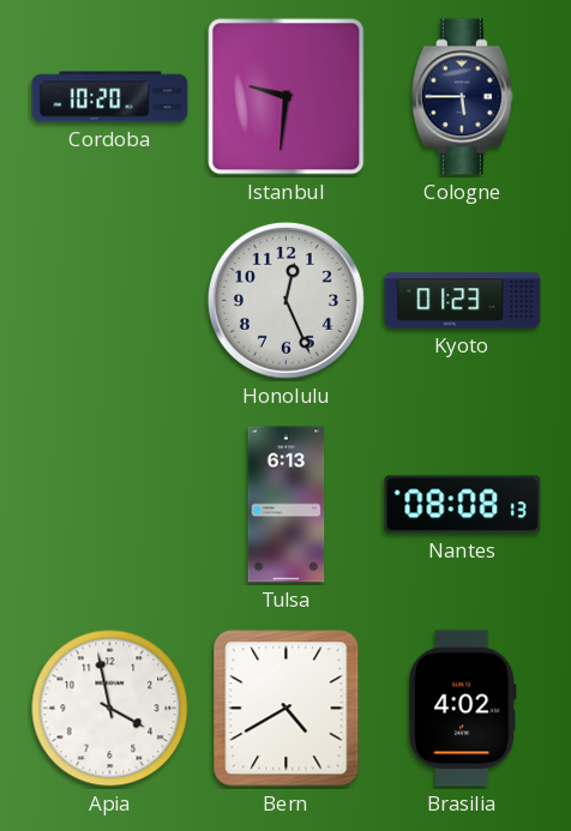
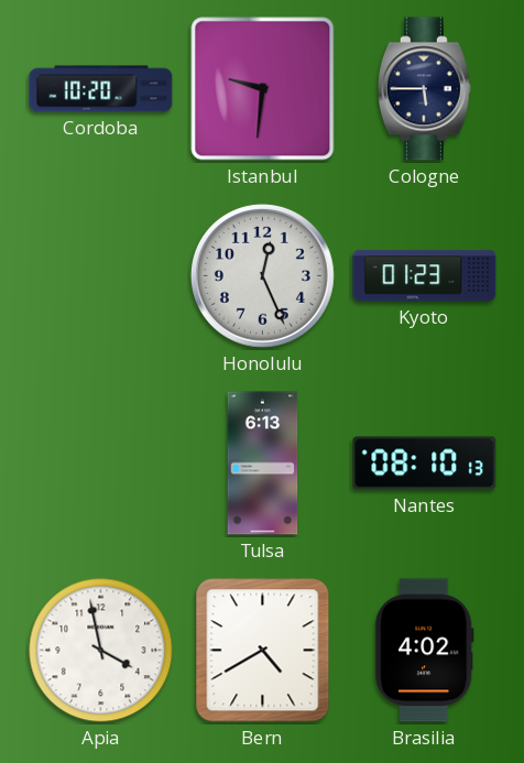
Nantes: 08:08 -> 08:10 (425, 464)
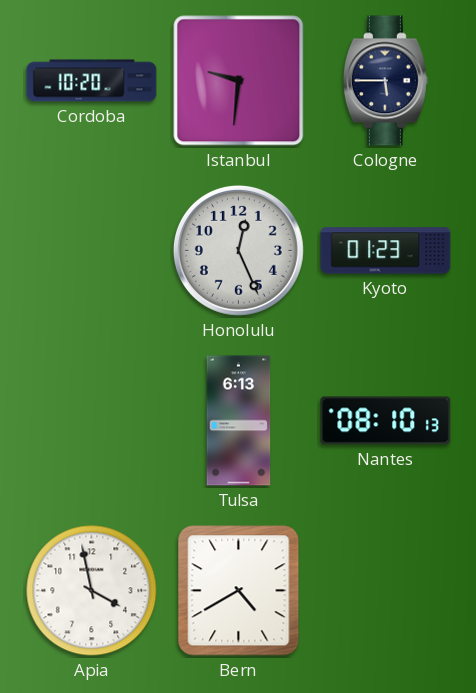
Brasilia: 4:02 -> none (425, 651)
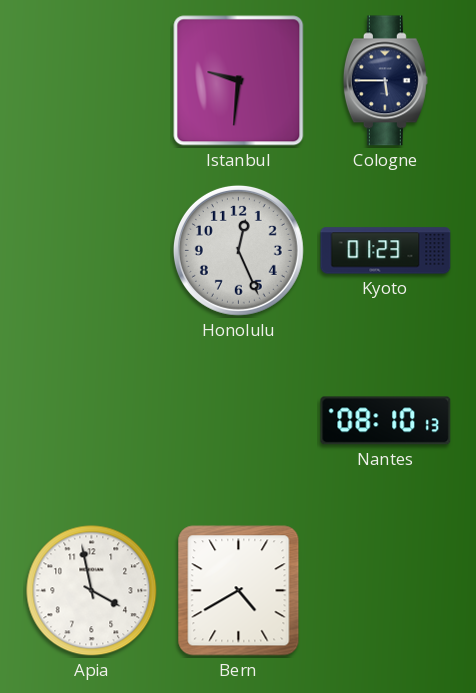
Cordoba: 10:20 -> none (92, 81)
Tulsa: 6:13 -> none (239, 421)
